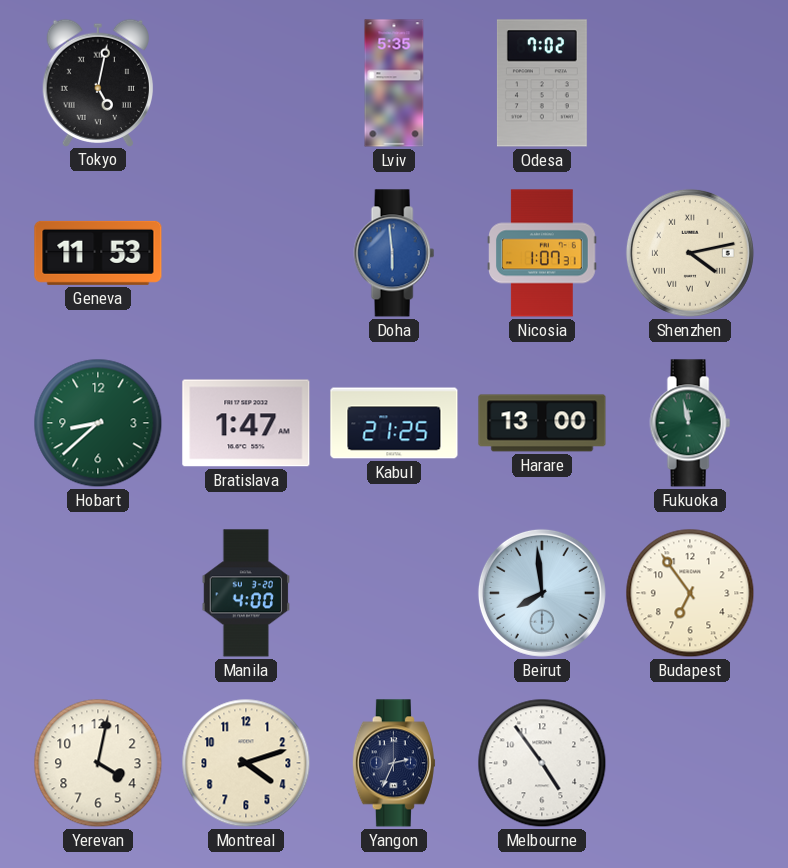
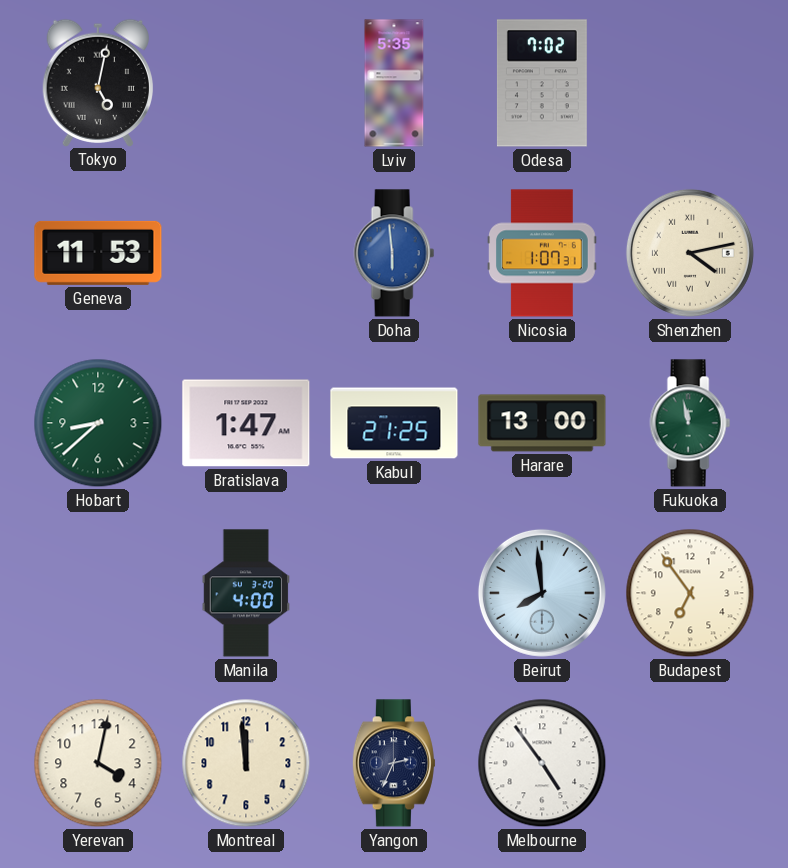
Montreal: 4:12 -> 11:59 (246, 763)
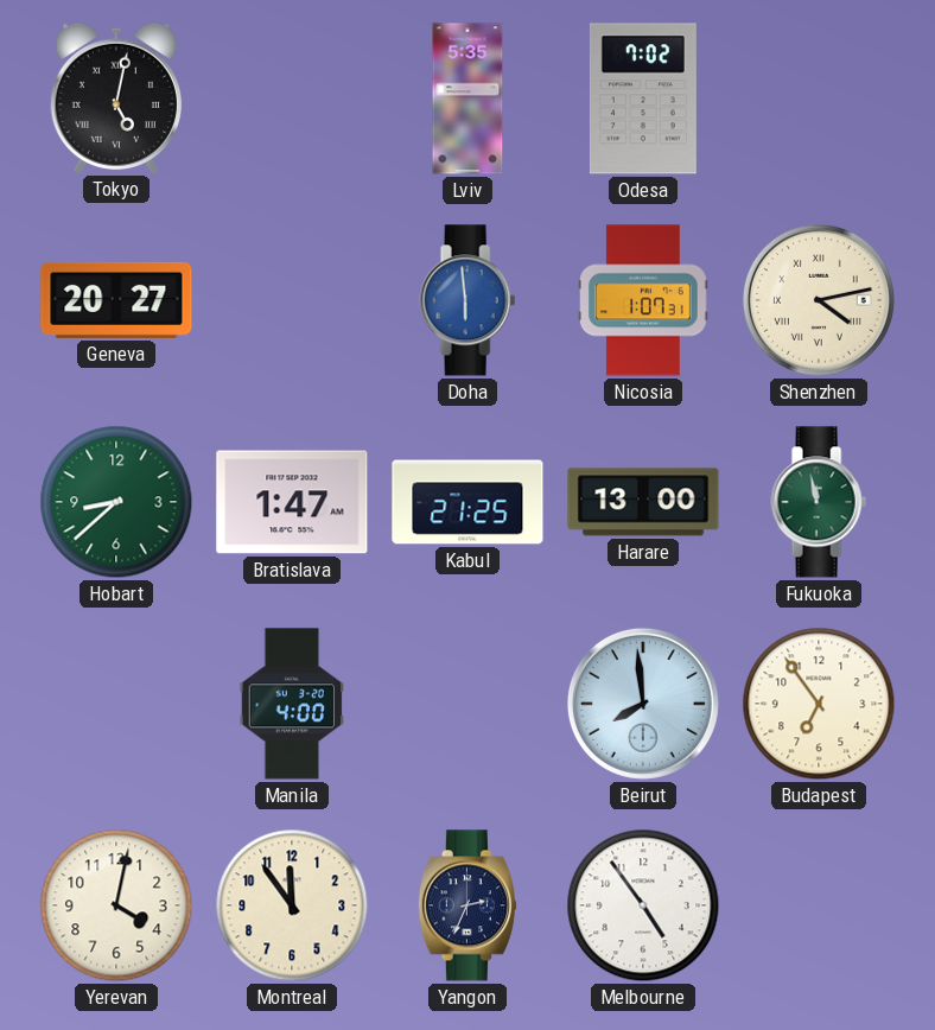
Geneva: 11:53 -> 20:27 (116, 300)
Montreal: 11:59 -> 11:54 (292, 905)
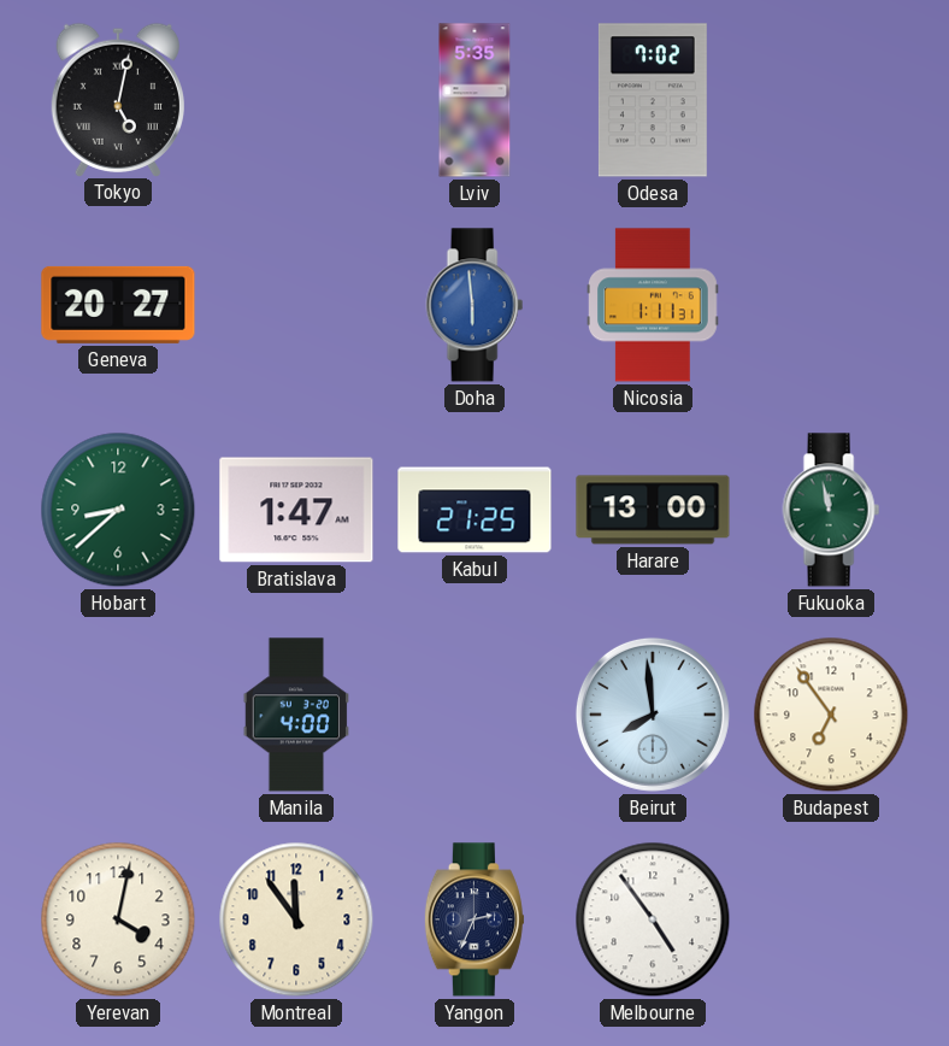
Nicosia: 1:07 -> 1:11 (654, 305)
Shenzhen: 4:13 -> none (819, 300)
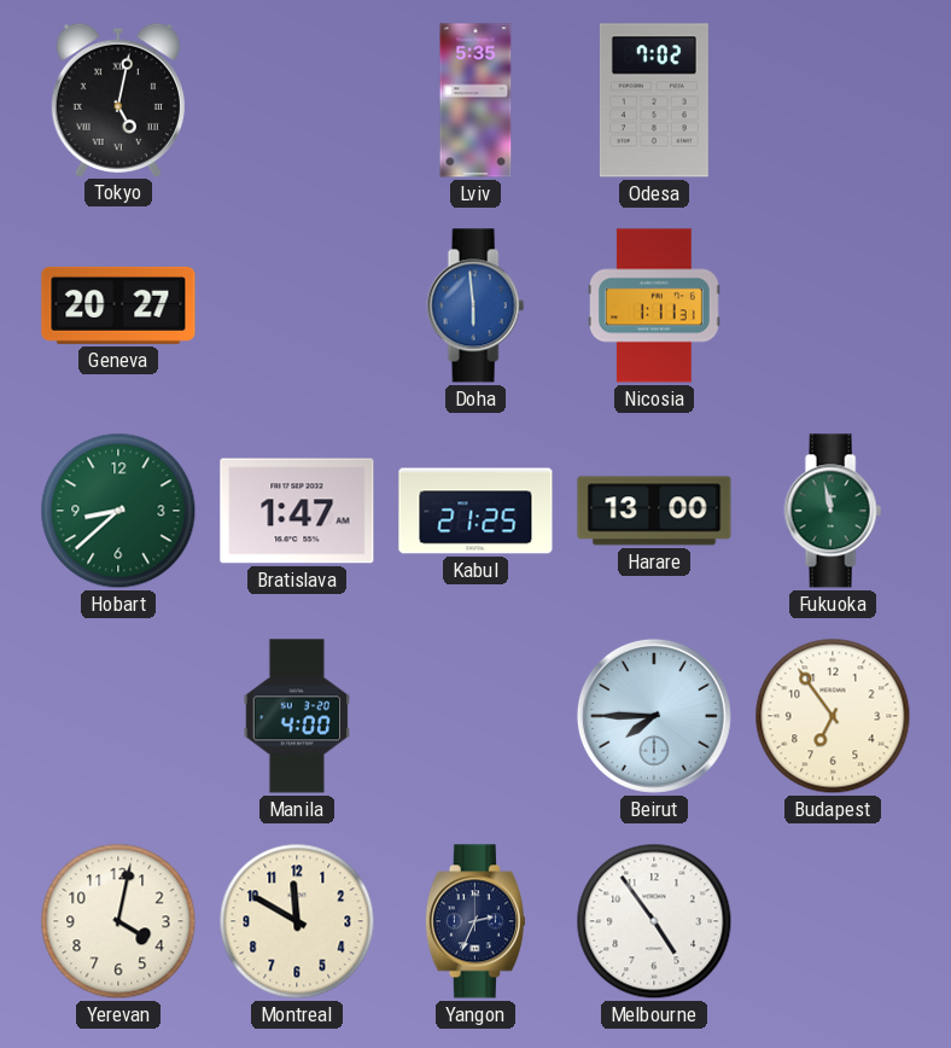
Beirut: 7:59 -> 7:45 (654, 716)
Montreal: 11:54 -> 11:50 (297, 921)
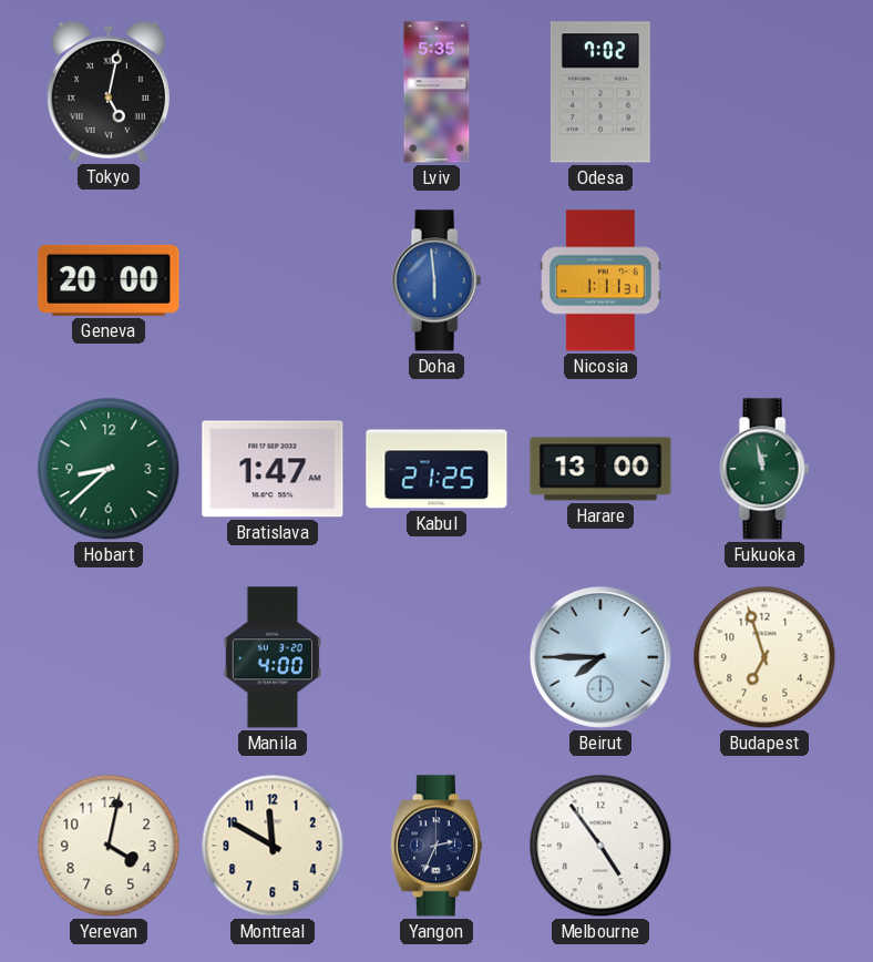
Geneva: 20:27 -> 20:00 (109, 280)
Budapest: 6:54 -> 6:57 (764, 657)
